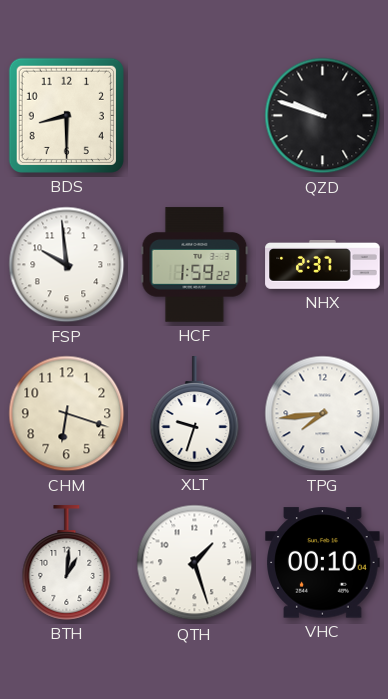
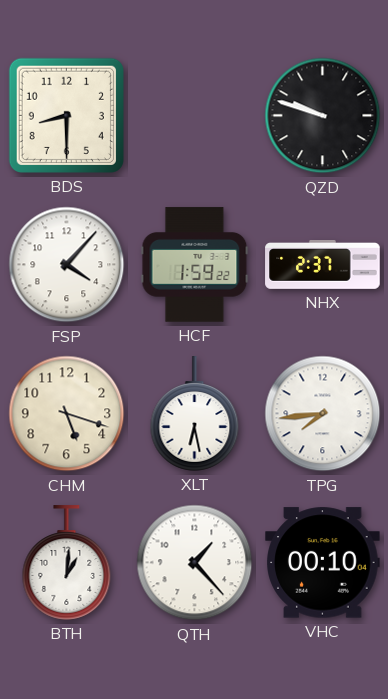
FSP: 9:59 -> 4:07 (67, 265)
CHM: 6:18 -> 5:18 (67, 414)
XLT: 9:33 -> 6:28 (195, 414)
QTH: 1:27 -> 1:23 (195, 563)
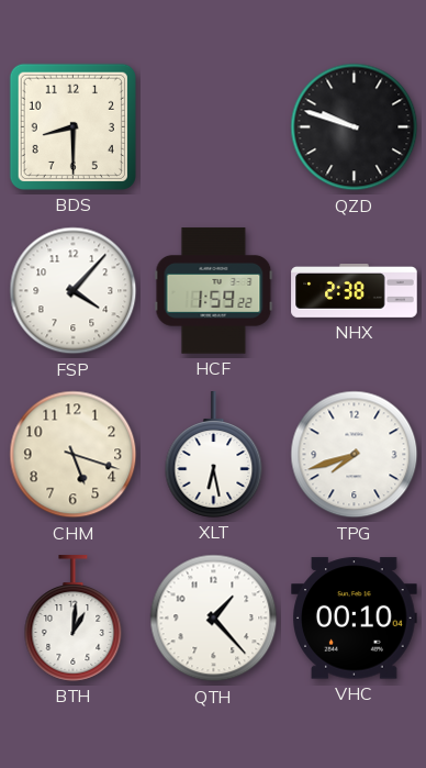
NHX: 2:37 -> 2:38 (355, 291)
TPG: 7:44 -> 7:42 (355, 455)
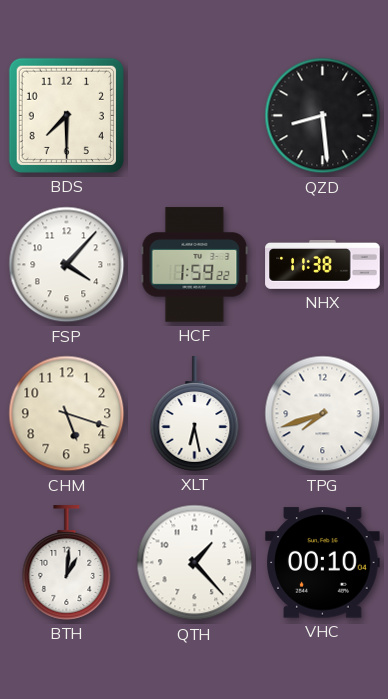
BDS: 8:30 -> 7:30 (66, 115)
QZD: 9:48 -> 8:29 (323, 116)
NHX: 2:38 -> 11:38 (323, 265)
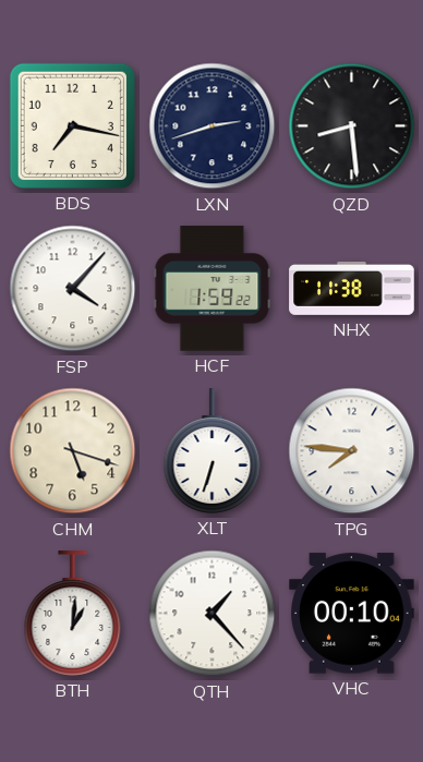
BDS: 7:30 -> 7:17 (72, 125)
LXN: none -> 2:42 (213, 126)
XLT: 6:28 -> 6:33 (213, 451)
TPG: 7:42 -> 7:46 (352, 451)
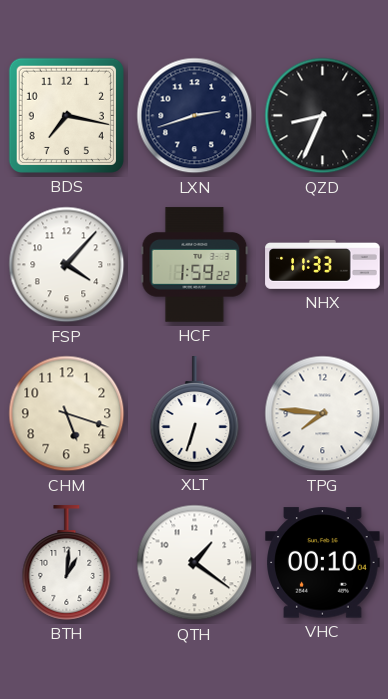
QZD: 8:29 -> 8:34 (323, 116)
NHX: 11:38 -> 11:33 (323, 265)
QTH: 1:23 -> 1:21 (195, 563)
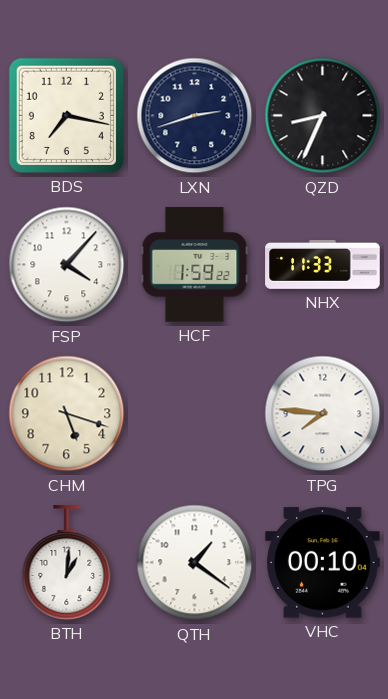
XLT: 6:33 -> none (195, 414)
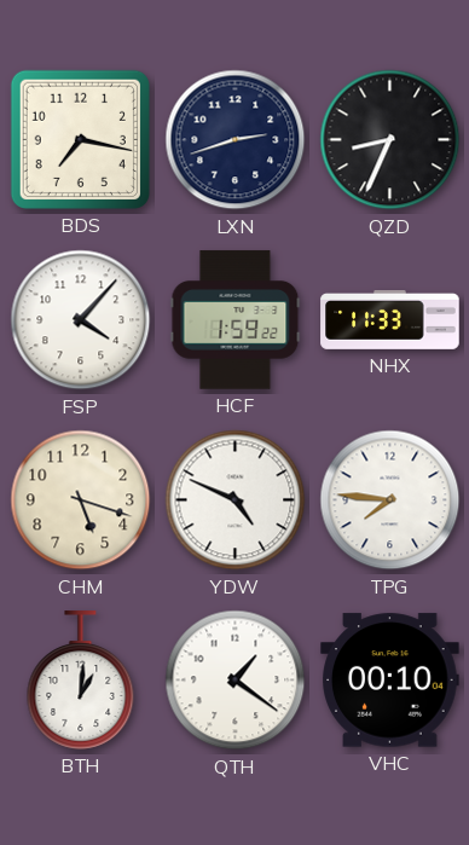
YDW: none -> 4:49 (236, 500)
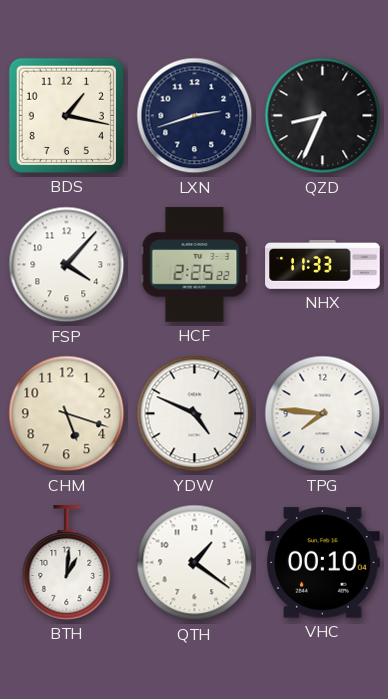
BDS: 7:17 -> 1:17 (66, 115)
HCF: 1:59 -> 2:25 (195, 265)
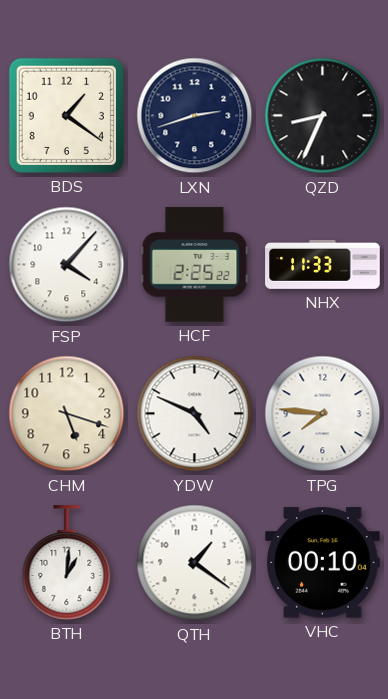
BDS: 1:17 -> 1:21 (66, 115)
